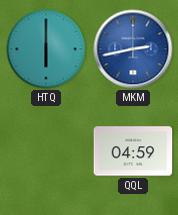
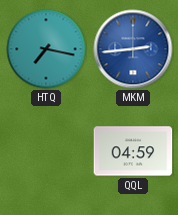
HTQ: 6:00 -> 7:17 (46, 49)
MKM: 2:43 -> 2:44 (133, 49)
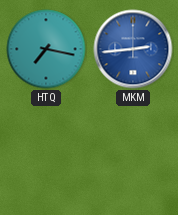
QQL: 04:59 -> none (133, 151)
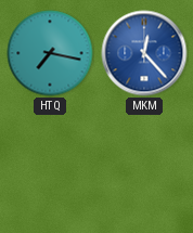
MKM: 2:44 -> 12:23 (144, 53)
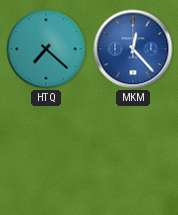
HTQ: 7:17 -> 7:22 (46, 49)
